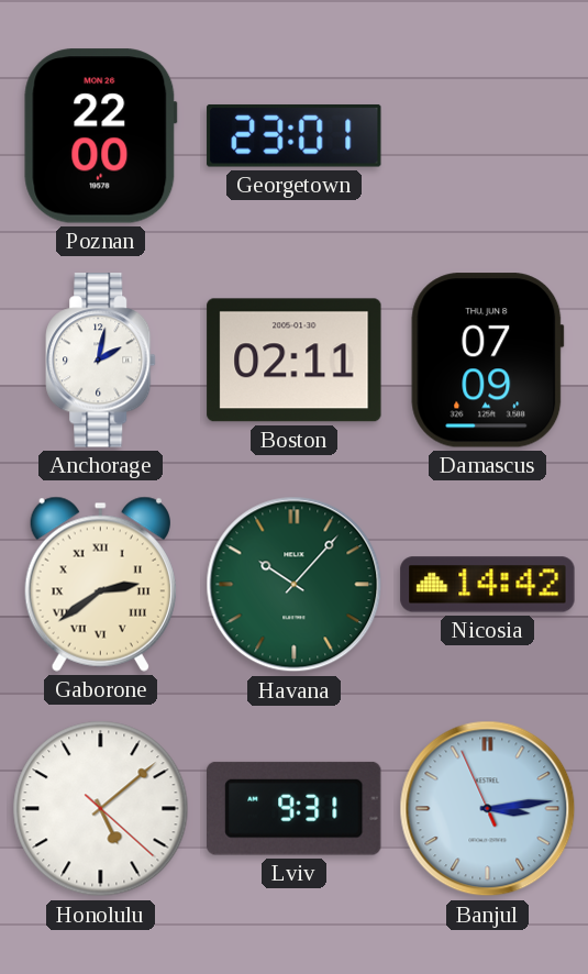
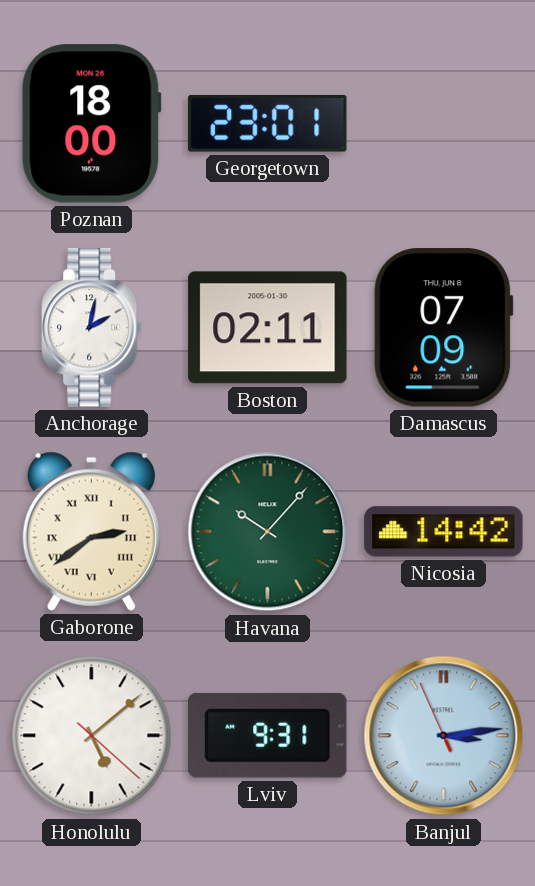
Poznan: 22:00 -> 18:00 (92, 124)
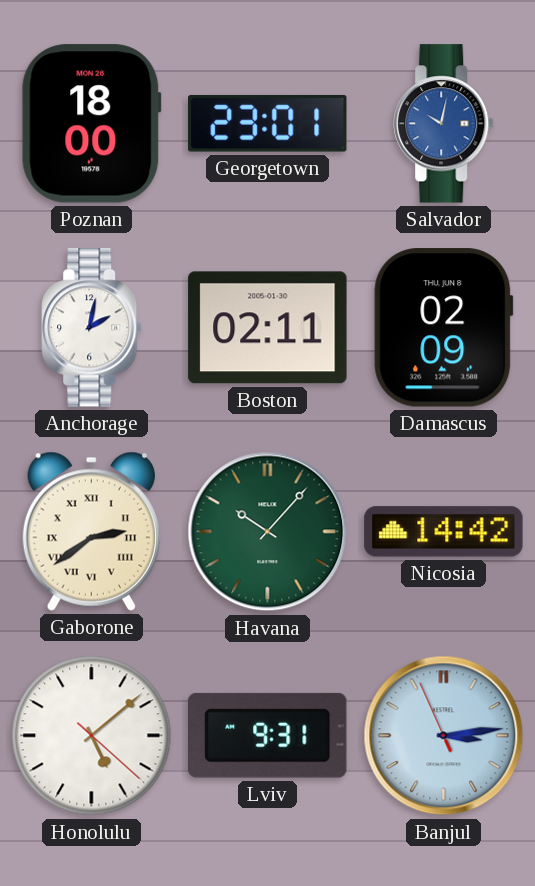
Salvador: none -> 10:02 (444, 124)
Damascus: 07:09 -> 02:09 (444, 328)
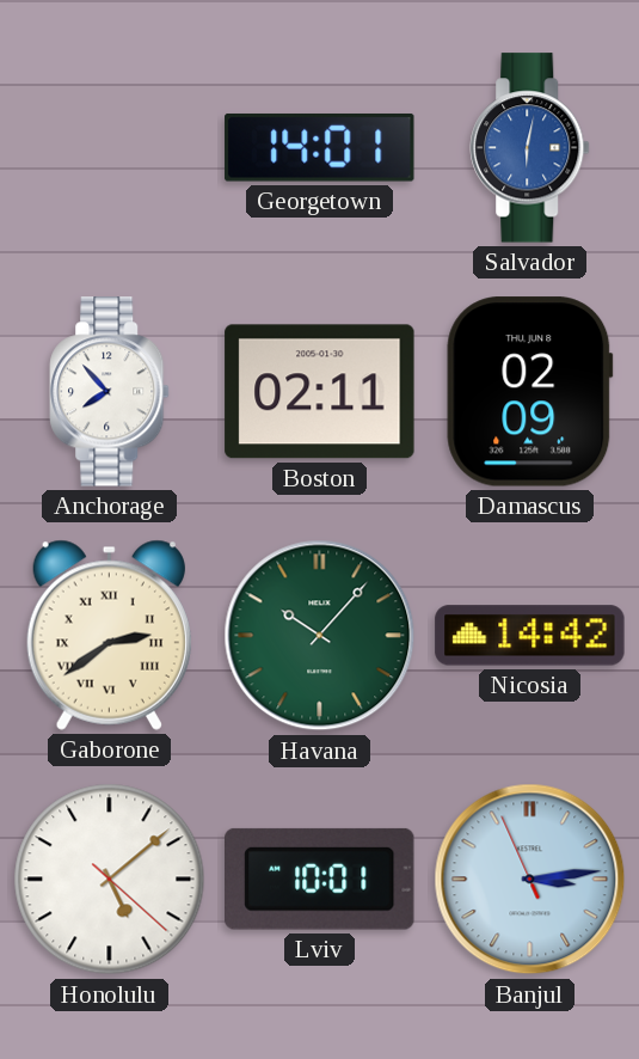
Poznan: 18:00 -> none (92, 124)
Georgetown: 23:01 -> 14:01 (320, 147)
Salvador: 10:02 -> 6:02 (530, 148)
Anchorage: 2:02 -> 7:53 (110, 392)
Lviv: 9:31 -> 10:01 (320, 879)
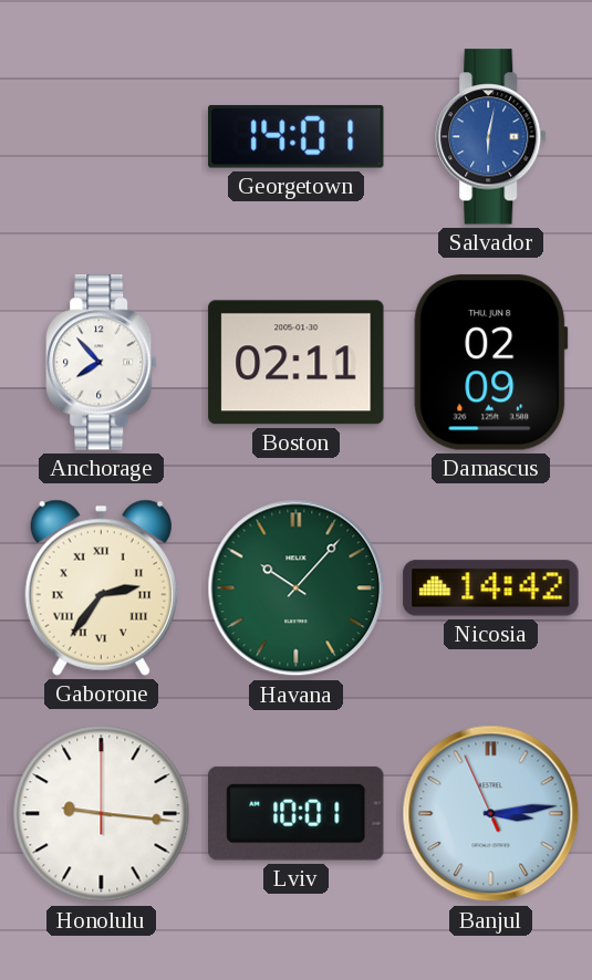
Gaborone: 2:39 -> 2:36 (101, 587)
Honolulu: 5:08 -> 9:16 (102, 814)
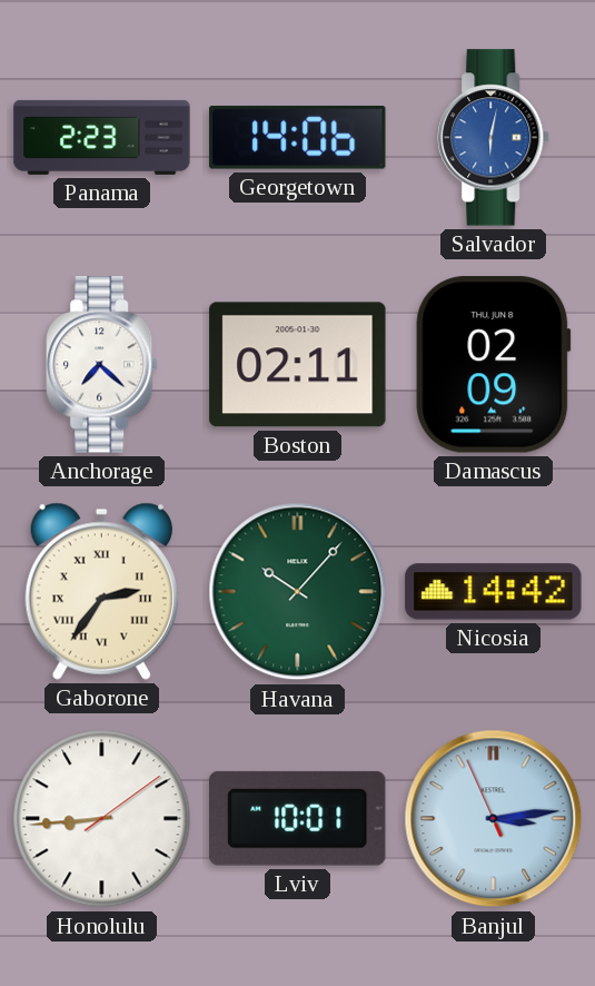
Panama: none -> 2:23 (102, 137)
Georgetown: 14:01 -> 14:06 (298, 137)
Anchorage: 7:53 -> 7:22 (102, 365)
Honolulu: 9:16 -> 8:44 (102, 819)
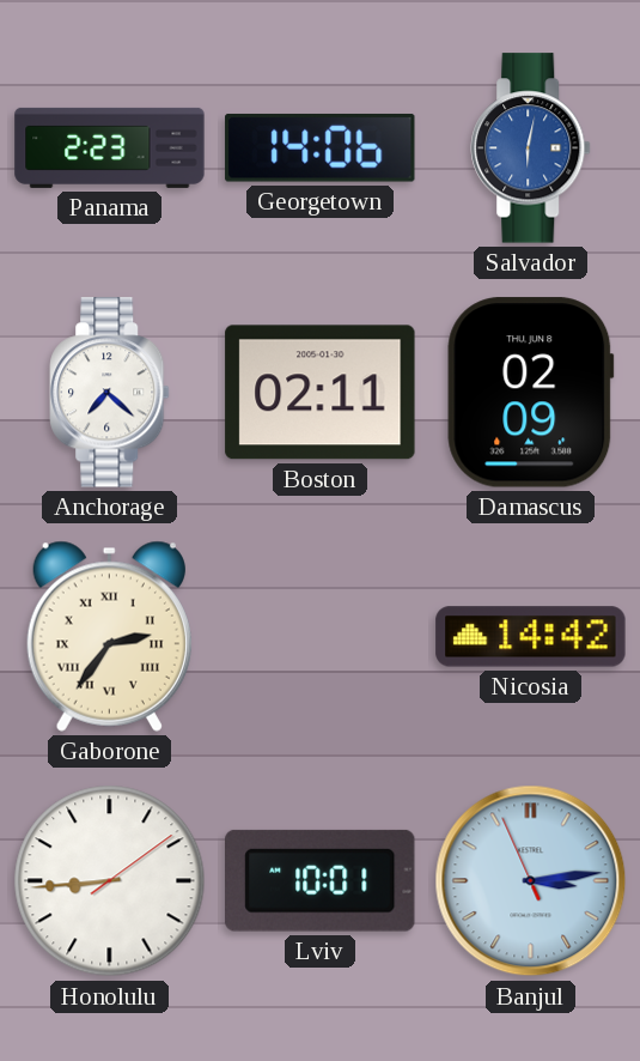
Havana: 10:07 -> none (298, 592)
